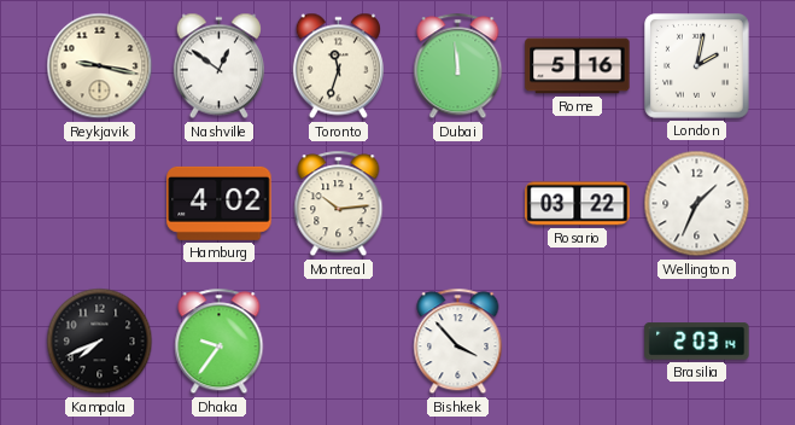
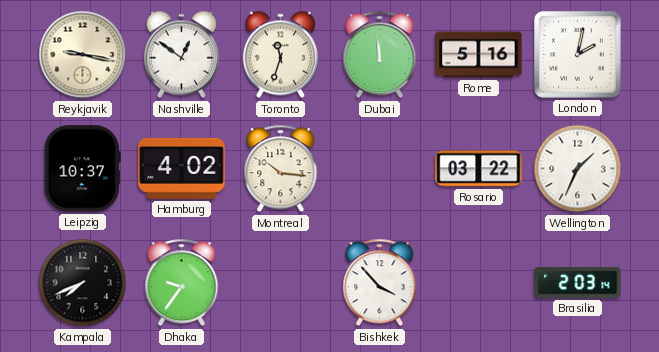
Leipzig: none -> 10:37 (82, 169)
Montreal: 10:14 -> 10:16 (281, 169)
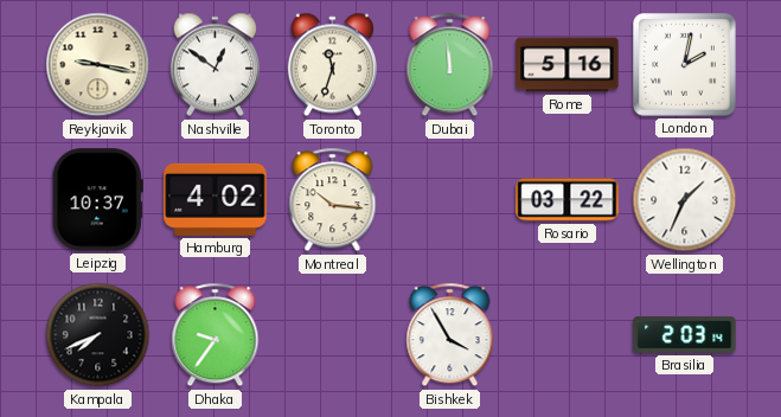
Bishkek: 3:53 -> 3:55 (450, 335)
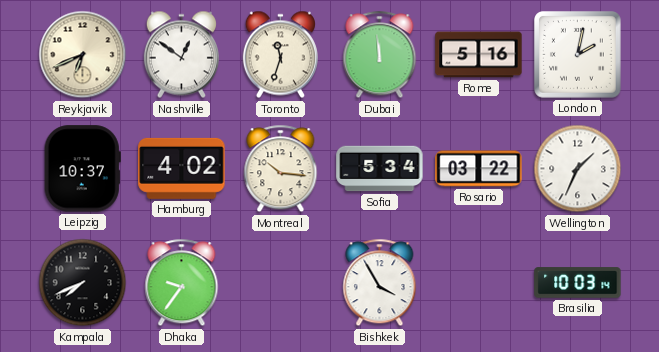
Reykjavik: 9:17 -> 6:41 (83, 55)
Sofia: none -> 5:34 (380, 169)
Brasilia: 2:03 -> 10:03 (578, 283)
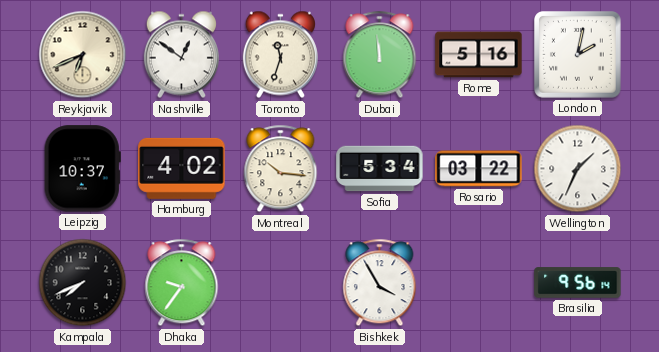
Brasilia: 10:03 -> 9:56 (578, 283)
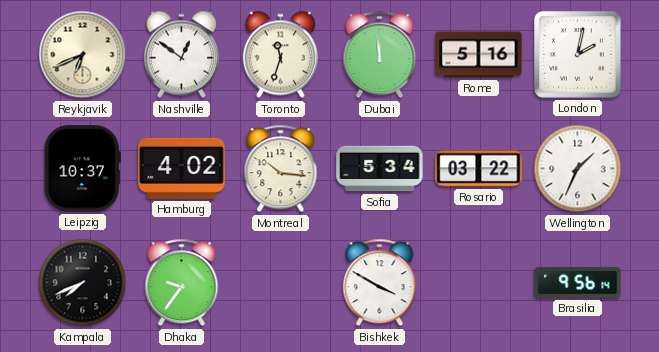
Bishkek: 3:55 -> 3:50 (380, 283)
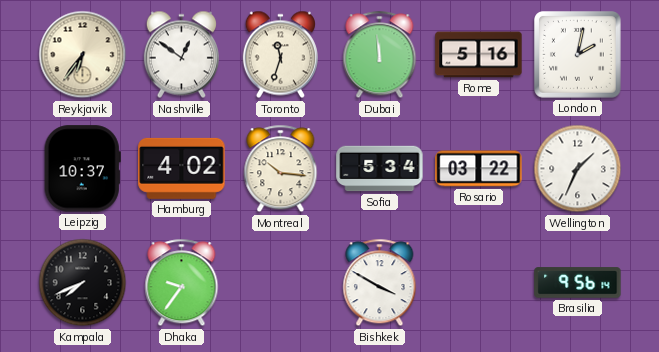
Reykjavik: 6:41 -> 6:36 (83, 55)
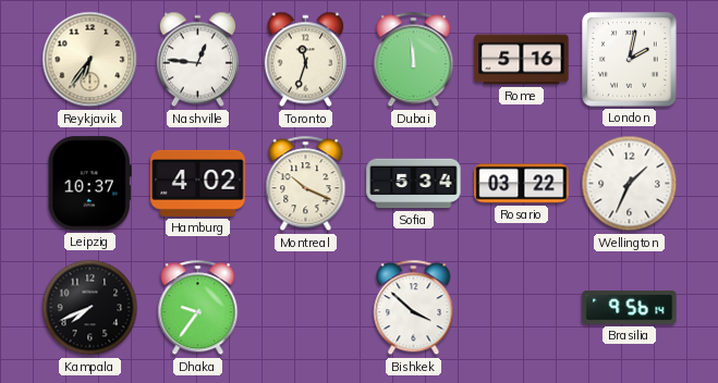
Nashville: 12:51 -> 12:46 (197, 60)
Montreal: 10:16 -> 10:19 (306, 184)
Bishkek: 3:50 -> 3:52 (414, 308)
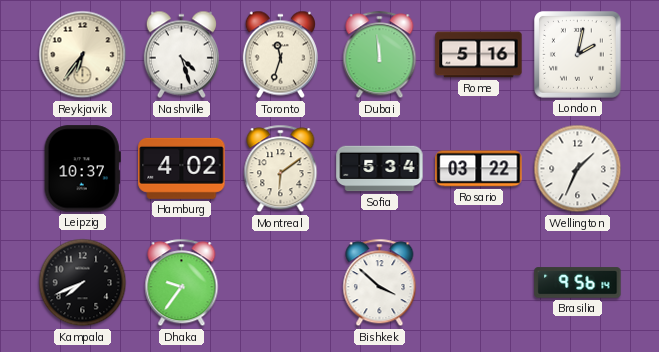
Nashville: 12:46 -> 4:27 (181, 55)
Montreal: 10:19 -> 6:09 (281, 169)
